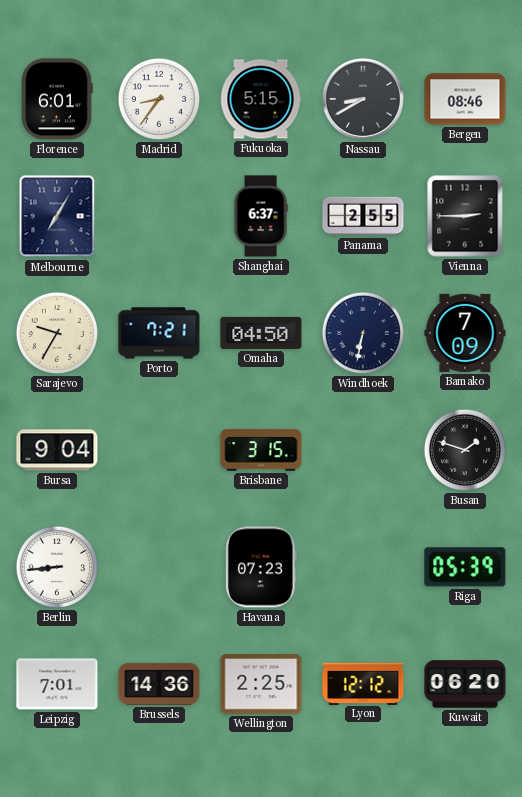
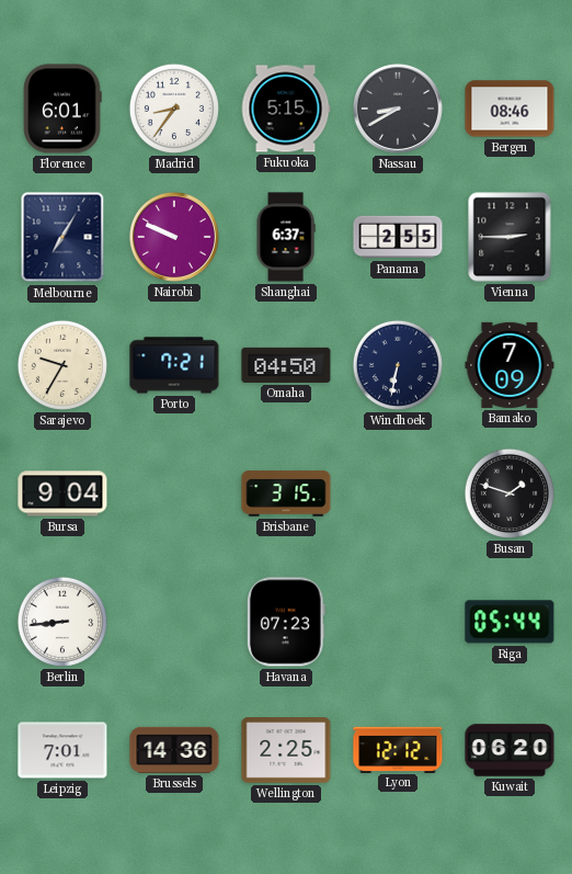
Nairobi: none -> 9:49 (174, 237)
Riga: 05:39 -> 05:44 (510, 622)
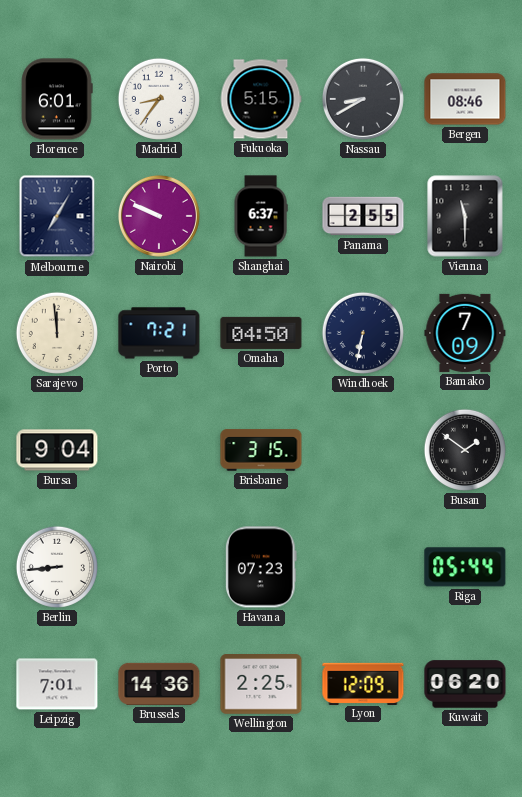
Vienna: 2:45 -> 11:30 (465, 216)
Sarajevo: 9:35 -> 11:59 (57, 333)
Busan: 1:48 -> 1:51 (465, 450)
Lyon: 12:12 -> 12:09 (363, 683)
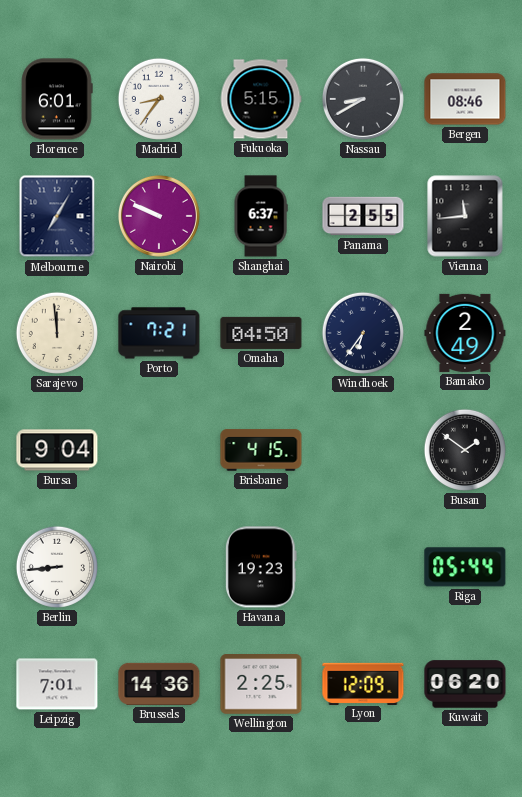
Vienna: 11:30 -> 11:44 (465, 216)
Windhoek: 6:32 -> 6:36 (363, 333)
Bamako: 7:09 -> 2:49 (465, 333)
Brisbane: 3:15 -> 4:15 (261, 450)
Havana: 07:23 -> 19:23 (261, 567)
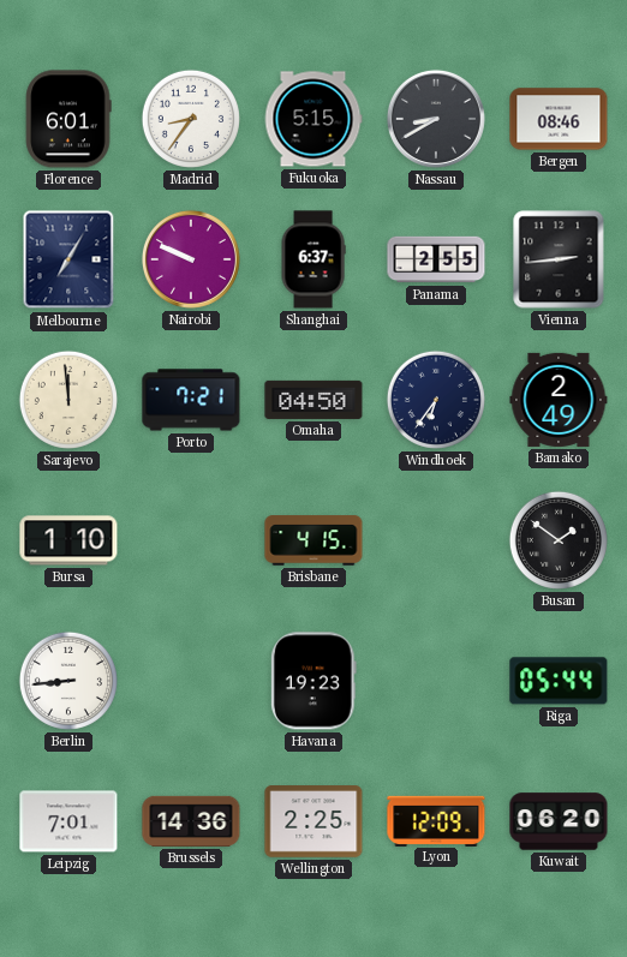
Vienna: 11:44 -> 2:44 (559, 259)
Bursa: 9:04 -> 1:10 (68, 540)
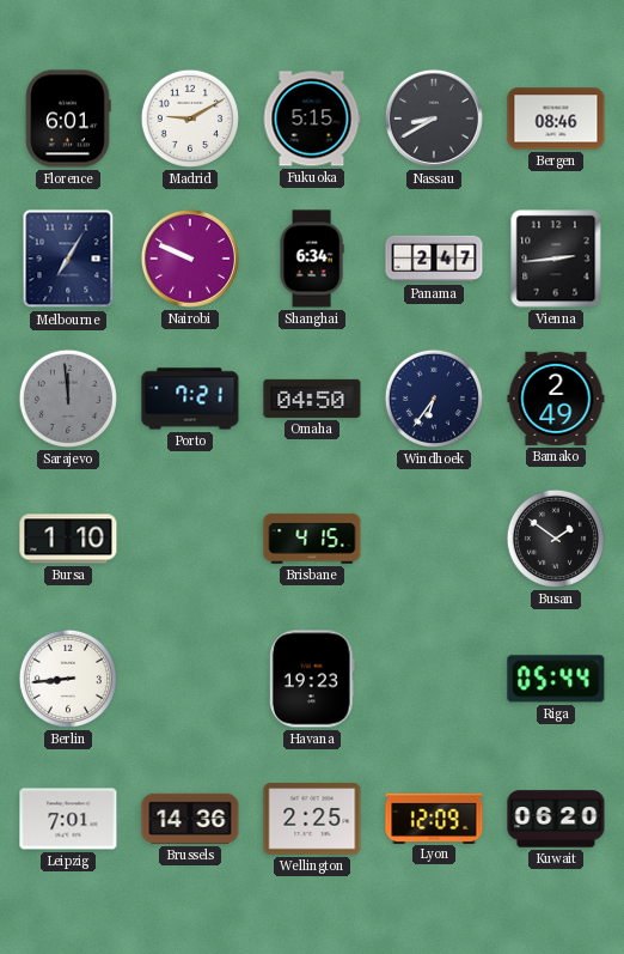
Madrid: 8:36 -> 9:10 (190, 119)
Shanghai: 6:37 -> 6:34 (312, 259)
Panama: 2:55 -> 2:47 (434, 259)
Sarajevo dial: cream -> grey (68, 399)
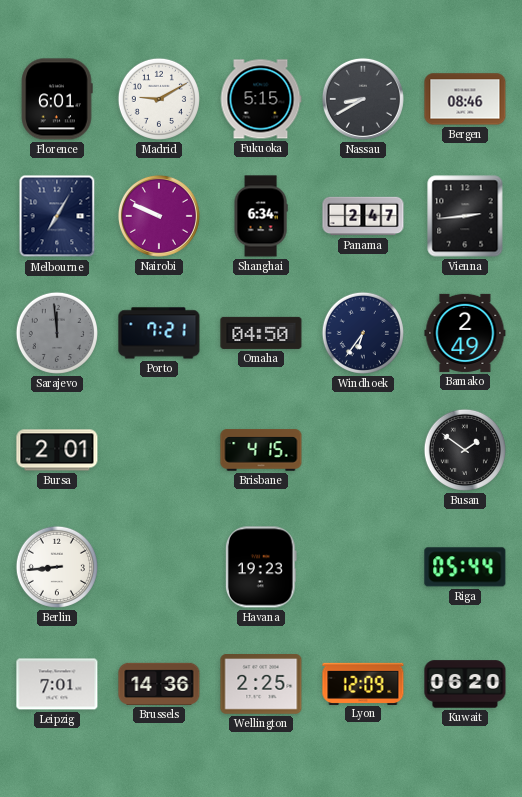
Bursa: 1:10 -> 2:01 (57, 450)
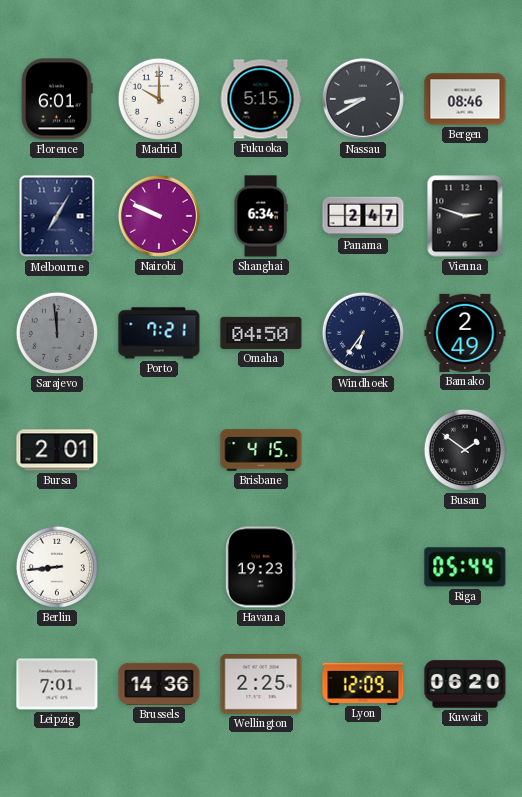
Madrid: 9:10 -> 10:00 (159, 99)
Vienna: 2:44 -> 2:48 (465, 216)
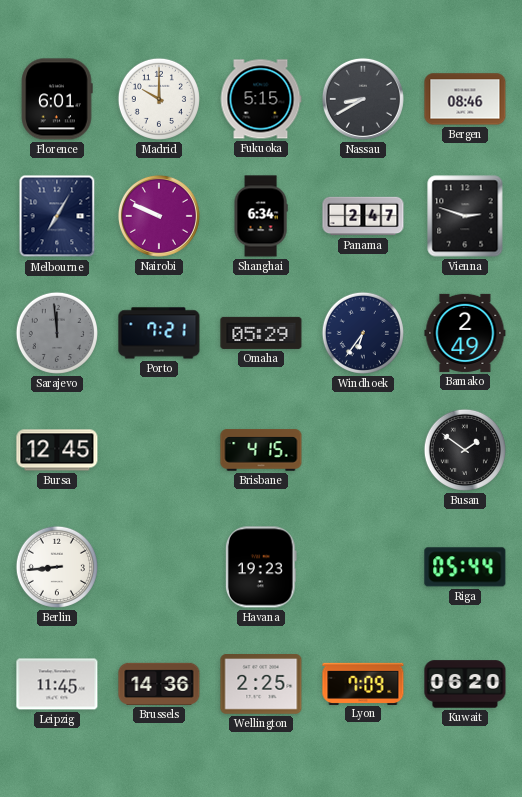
Omaha: 04:50 -> 05:29 (261, 333)
Bursa: 2:01 -> 12:45 (57, 450)
Leipzig: 7:01 -> 11:45 (57, 684)
Lyon: 12:09 -> 7:09 (363, 683)
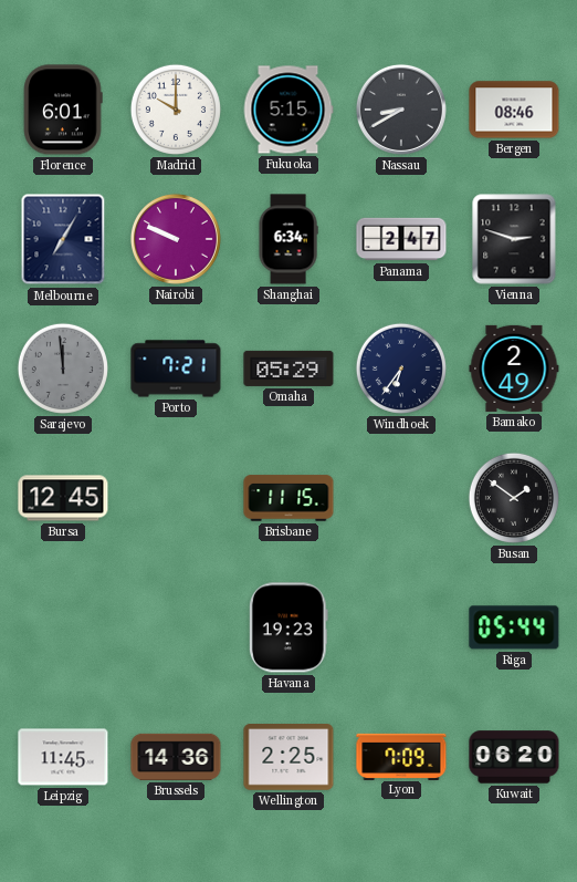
Brisbane: 4:15 -> 11:15 (288, 498)
Berlin: 8:44 -> none (57, 567)
